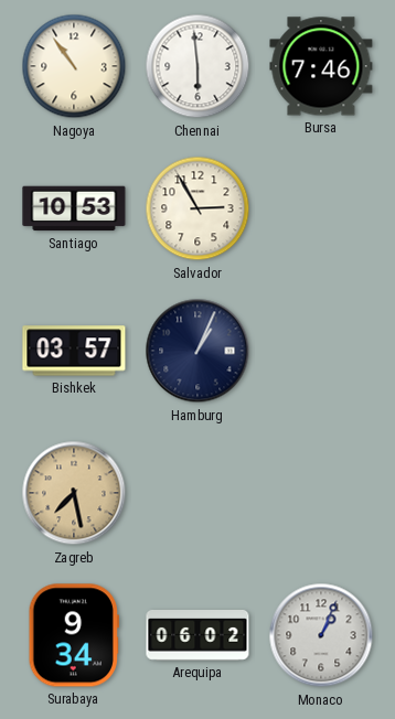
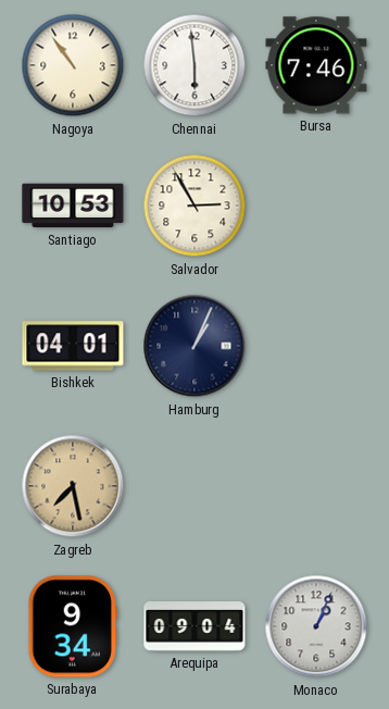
Bishkek: 03:57 -> 04:01 (73, 346)
Arequipa: 06:02 -> 09:04 (195, 627)
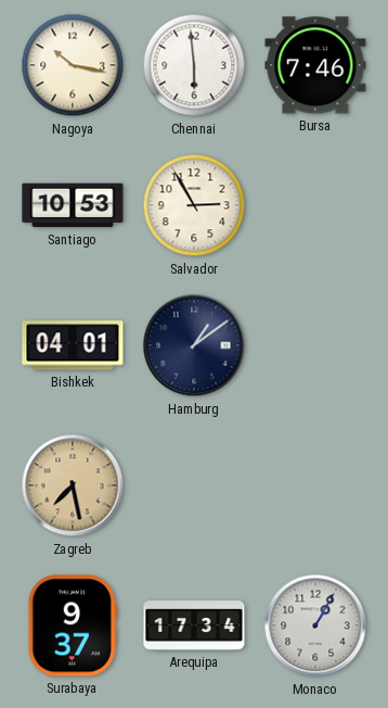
Nagoya: 10:54 -> 10:17 (73, 65)
Hamburg: 1:04 -> 1:09 (194, 345)
Surabaya: 9:34 -> 9:37 (73, 625)
Arequipa: 09:04 -> 17:34 (194, 627)
Monaco: 1:04 -> 1:05 (315, 625)
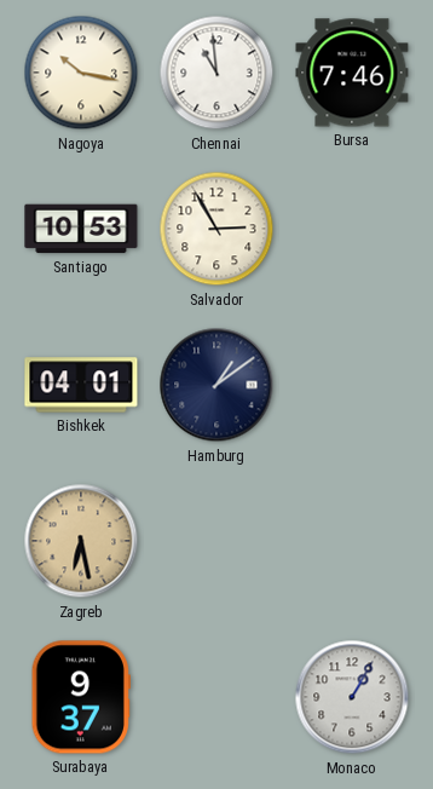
Chennai: 5:59 -> 10:59 (217, 73)
Zagreb: 7:28 -> 6:28 (81, 541)
Arequipa: 17:34 -> none (194, 627)
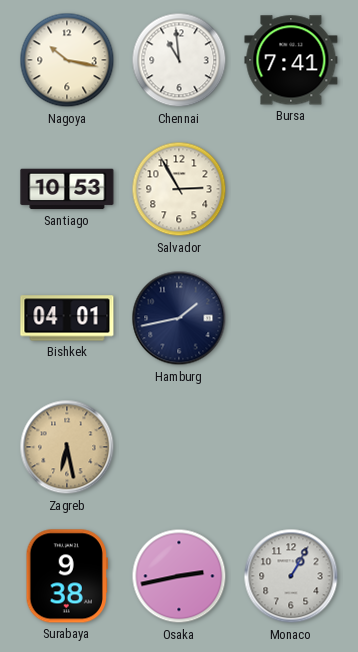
Bursa: 7:46 -> 7:41 (291, 60)
Hamburg: 1:09 -> 1:43 (179, 318)
Surabaya: 9:37 -> 9:38 (67, 576)
Osaka: none -> 2:43 (179, 576)
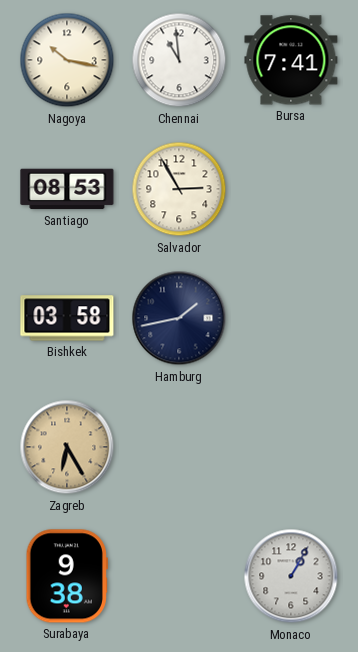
Santiago: 10:53 -> 08:53 (67, 189)
Bishkek: 04:01 -> 03:58 (67, 318)
Zagreb: 6:28 -> 6:25 (67, 447)
Osaka: 2:43 -> none (179, 576)
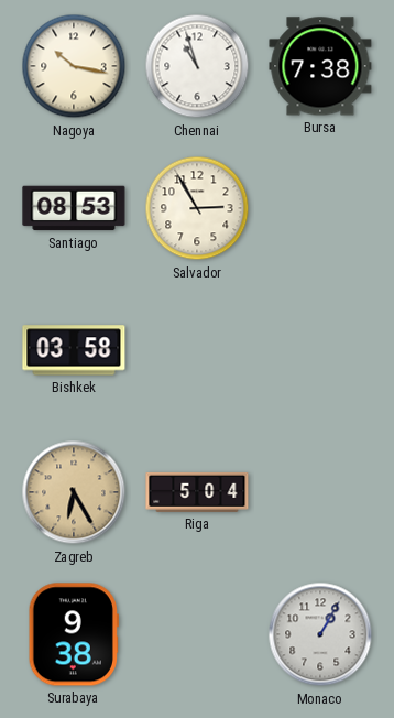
Chennai: 10:59 -> 10:57 (197, 66)
Bursa: 7:41 -> 7:38 (320, 66)
Hamburg: 1:43 -> none (179, 318)
Riga: none -> 5:04 (197, 492)
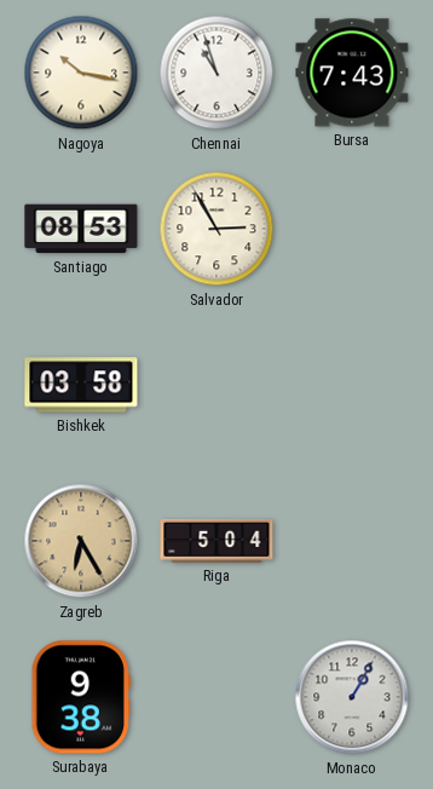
Bursa: 7:38 -> 7:43 (352, 73)
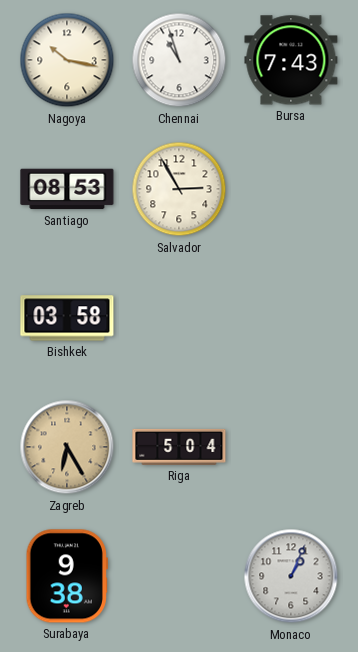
Monaco: 1:05 -> 1:04 (291, 576)
